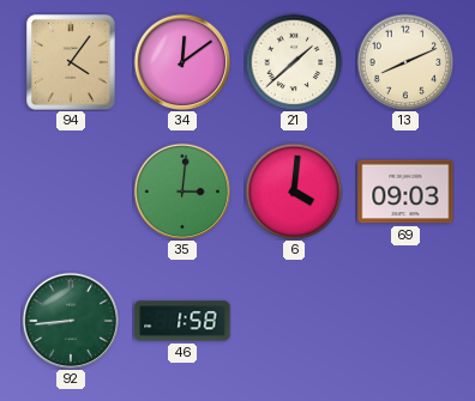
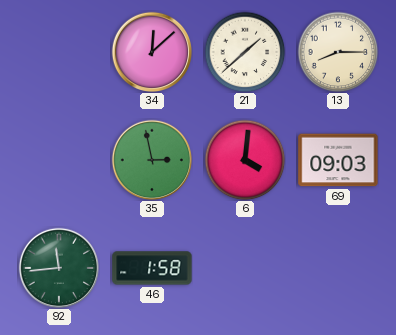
94: 4:06 -> none (72, 63)
34: 12:09 -> 12:08 (151, 51)
13: 8:11 -> 8:15 (338, 52)
35: 3:01 -> 2:58 (151, 159)
92: 8:44 -> 11:44 (58, 267)
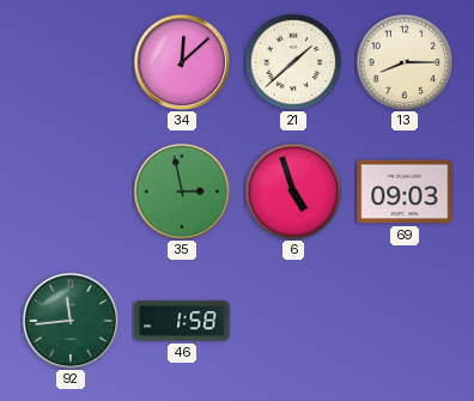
6: 4:01 -> 4:57 (293, 192)
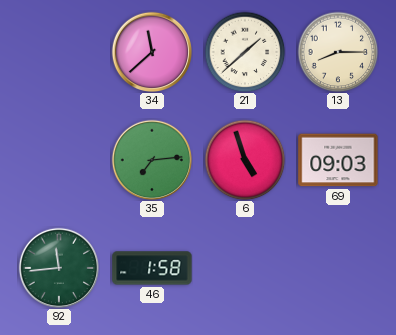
34: 12:08 -> 11:38 (151, 51)
35: 2:58 -> 7:14 (151, 159)
